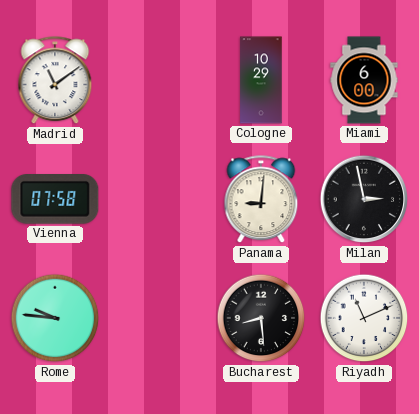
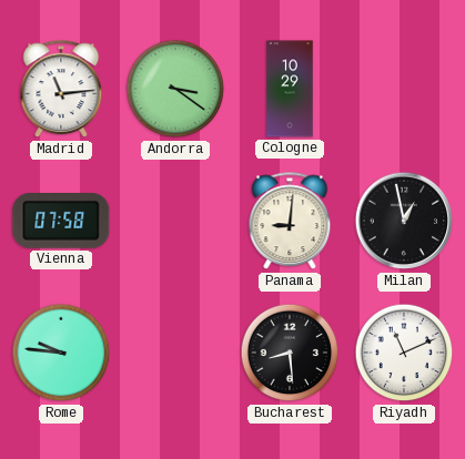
Madrid: 11:09 -> 11:14 (61, 90)
Andorra: none -> 3:21 (175, 89)
Miami: 6:00 -> none (364, 80)
Milan: 2:58 -> 12:58 (404, 221)
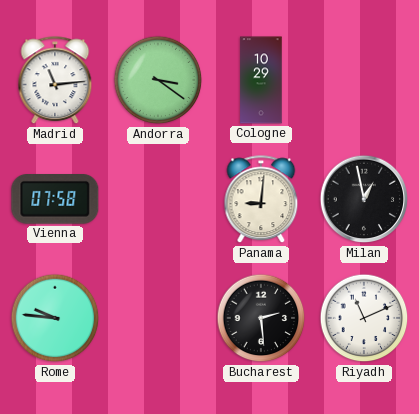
Bucharest: 8:29 -> 2:29 (261, 318)
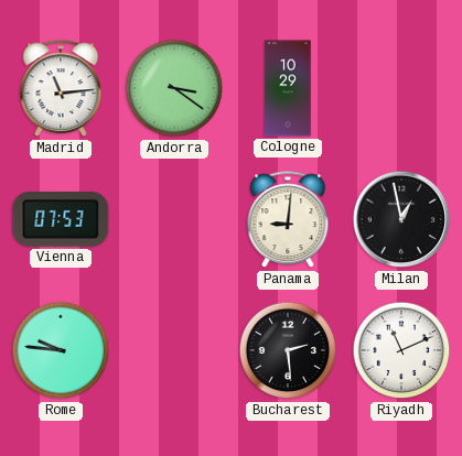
Vienna: 07:58 -> 07:53 (61, 220)
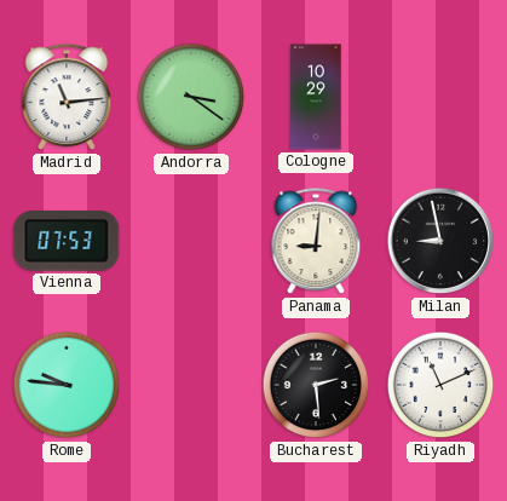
Milan: 12:58 -> 8:58 (440, 241)
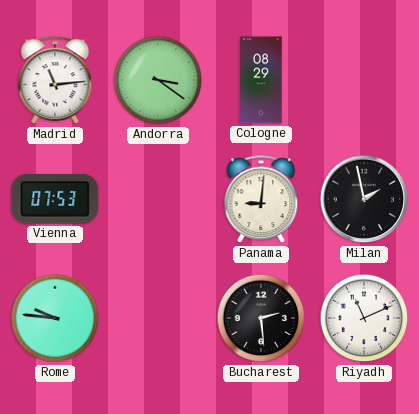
Cologne: 10:29 -> 08:29 (261, 80)
Milan: 8:58 -> 1:58 (364, 199)
